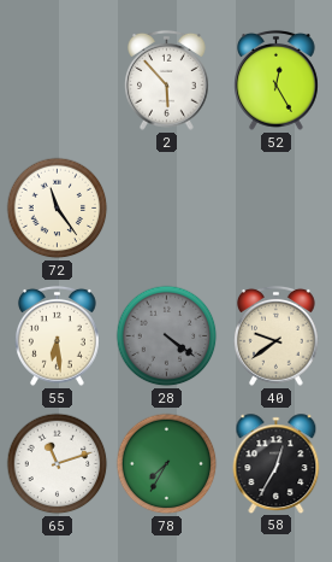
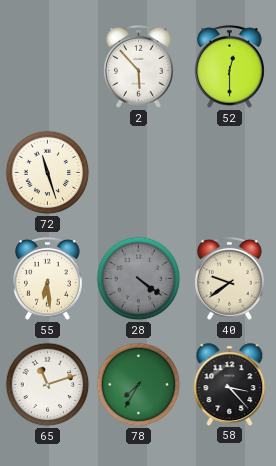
52: 12:25 -> 12:30 (230, 66)
72: 11:24 -> 11:27 (48, 173)
58: 12:35 -> 3:23 (230, 384)
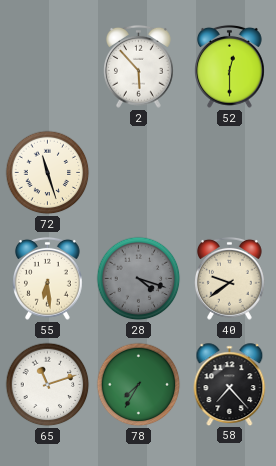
28: 4:21 -> 4:18 (139, 279)
58: 3:23 -> 7:23 (230, 384)
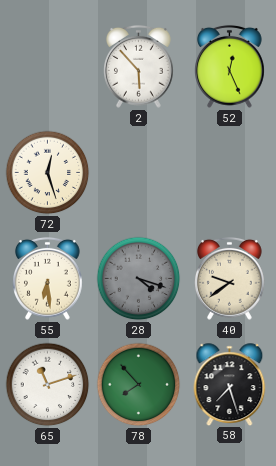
52: 12:30 -> 12:26 (230, 66)
72: 11:27 -> 12:27 (48, 173)
78: 7:35 -> 7:53 (139, 385)
58: 7:23 -> 7:27 (230, 384)
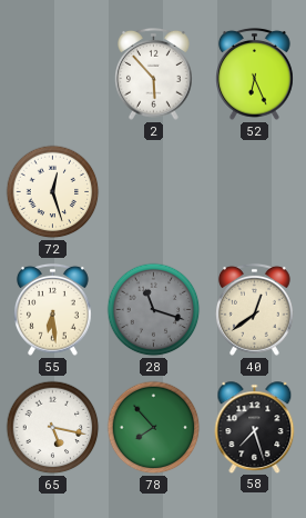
52: 12:26 -> 6:26 (255, 73)
28: 4:18 -> 11:18 (154, 310)
40: 9:39 -> 12:39 (255, 309)
65: 11:12 -> 5:17 (53, 428)
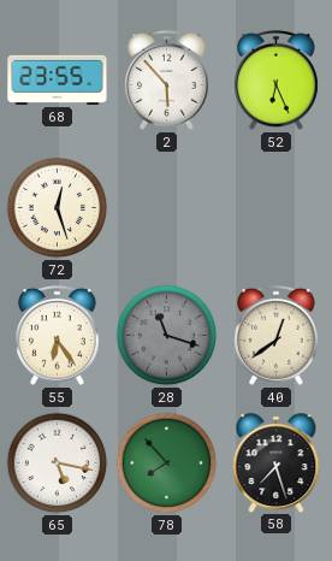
68: none -> 23:55 (58, 79)
55: 6:29 -> 6:24 (58, 335)
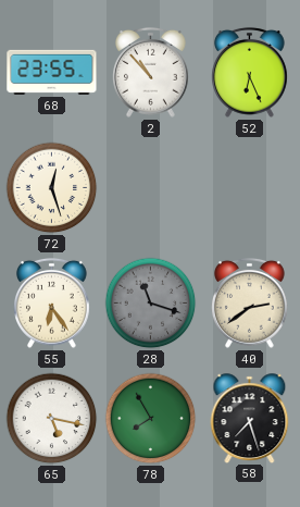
2: 5:53 -> 10:53 (151, 72)
40: 12:39 -> 2:39 (250, 302)
78: 7:53 -> 7:55 (151, 419)
